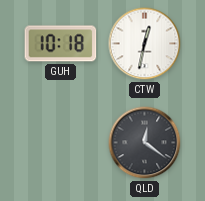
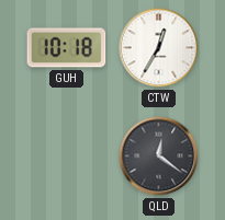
CTW: 12:32 -> 12:35 (159, 48)
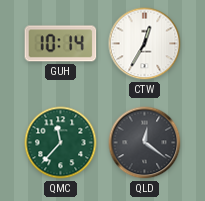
GUH: 10:18 -> 10:14 (61, 44)
QMC: none -> 11:37 (61, 143)
